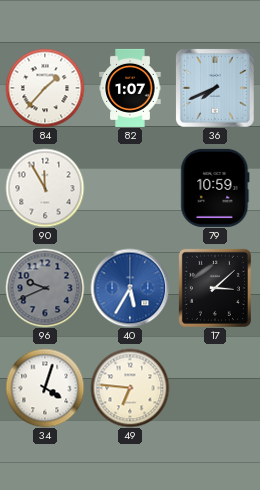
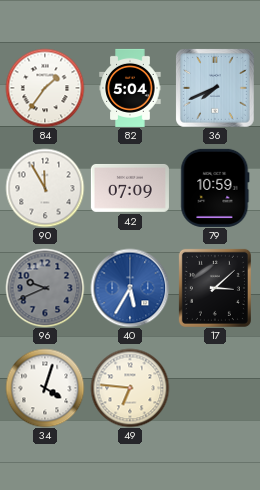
84: 1:37 -> 1:36 (45, 88)
82: 1:07 -> 5:04 (130, 88)
42: none -> 07:09 (130, 188)
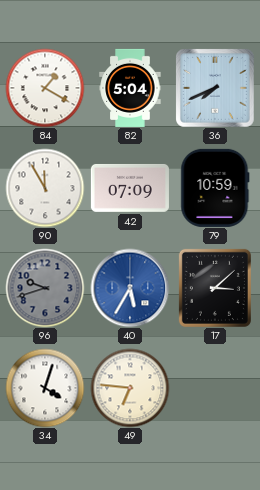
84: 1:36 -> 1:20 (45, 88)
96: 9:41 -> 9:42 (45, 288)
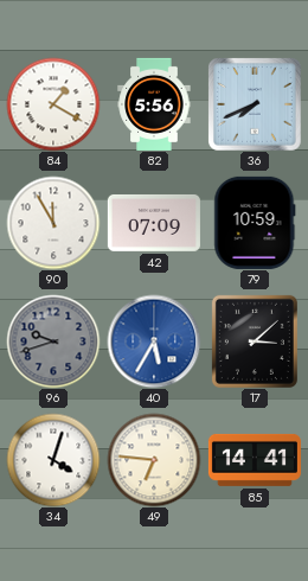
82: 5:04 -> 5:56 (154, 104)
85: none -> 14:41 (255, 460)
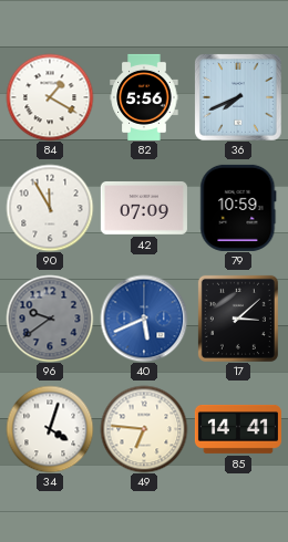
96: 9:42 -> 9:39 (50, 319)
40: 5:35 -> 5:41 (144, 319)
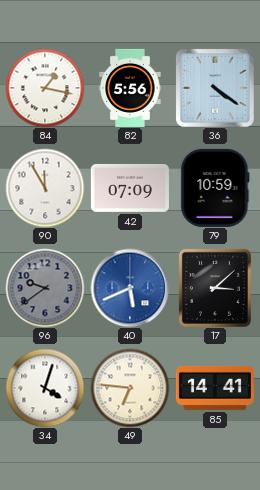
84: 1:20 -> 1:17 (45, 88)
36: 7:41 -> 4:21 (215, 88)
